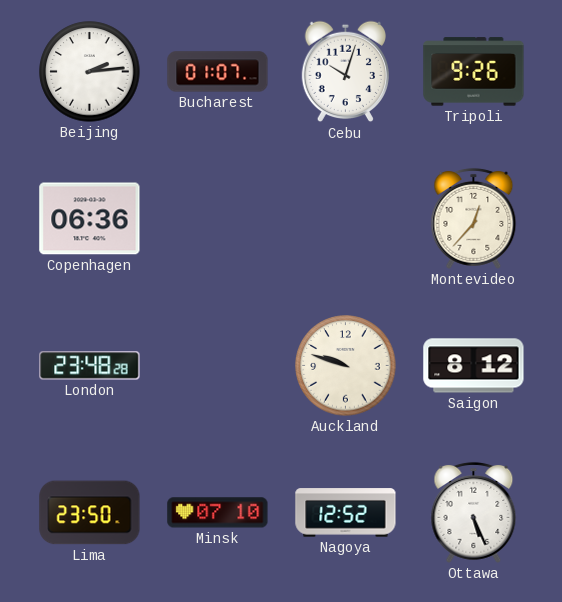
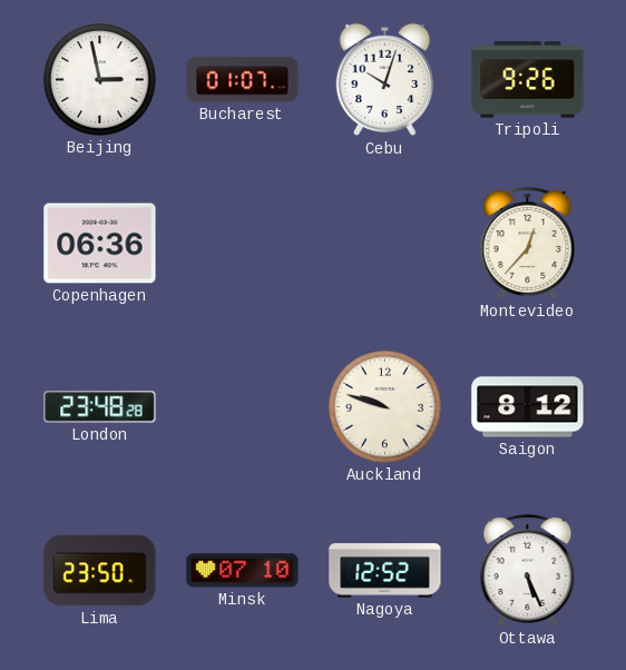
Beijing: 2:14 -> 2:58 (100, 80)
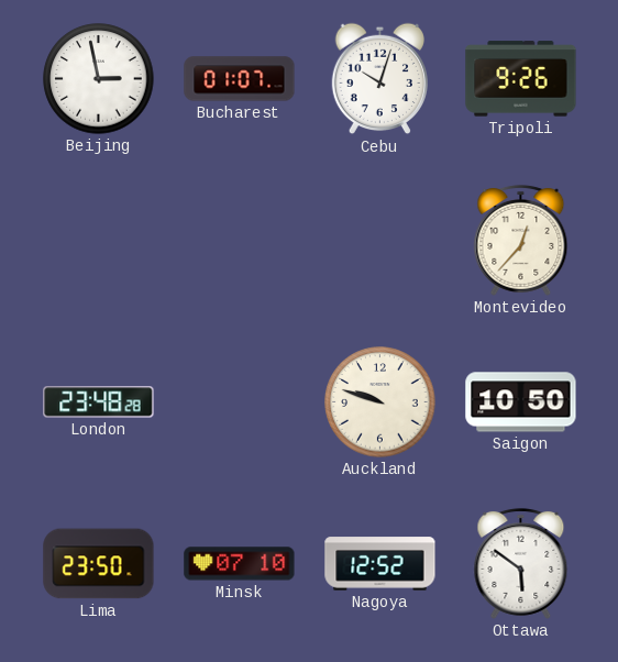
Copenhagen: 06:36 -> none (100, 244)
Saigon: 8:12 -> 10:50 (521, 402)
Ottawa: 5:26 -> 5:51 (521, 563)
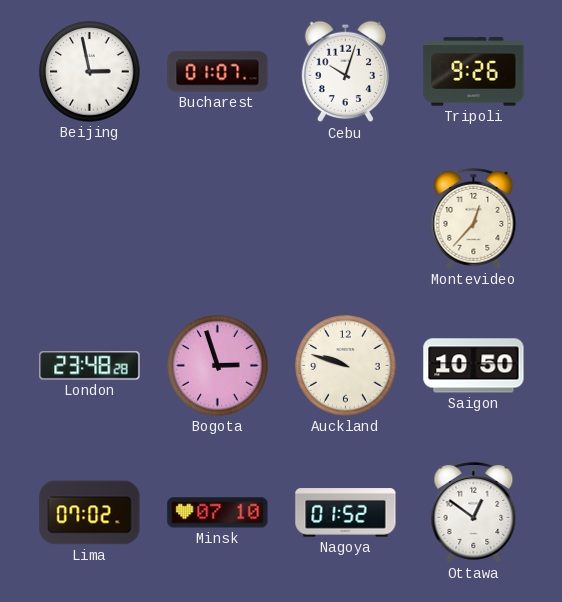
Bogota: none -> 2:57 (218, 366)
Lima: 23:50 -> 07:02 (90, 513)
Nagoya: 12:52 -> 01:52 (346, 513)
Ottawa: 5:51 -> 12:51 (474, 512)
